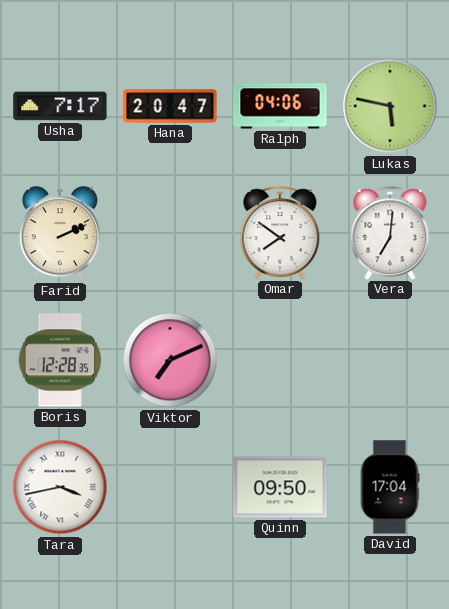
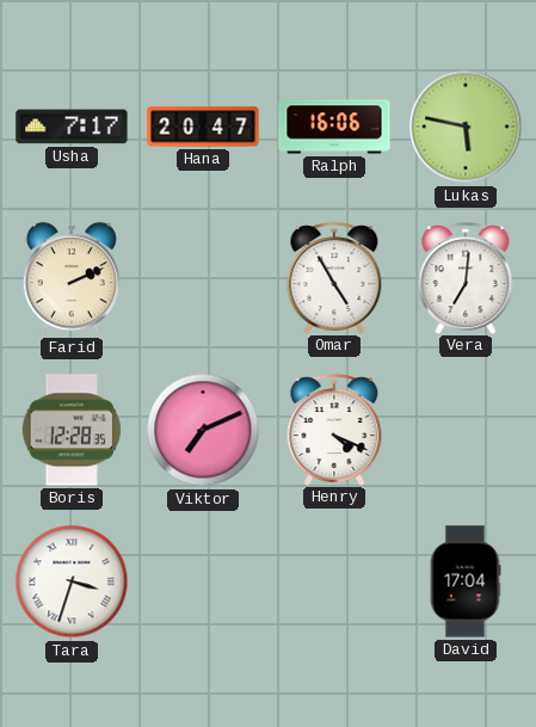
Ralph: 04:06 -> 16:06 (334, 127)
Omar: 7:51 -> 4:55 (334, 278)
Henry: none -> 4:19 (334, 430)
Tara: 3:43 -> 3:33 (72, 581)
Quinn: 09:50 -> none (280, 487)
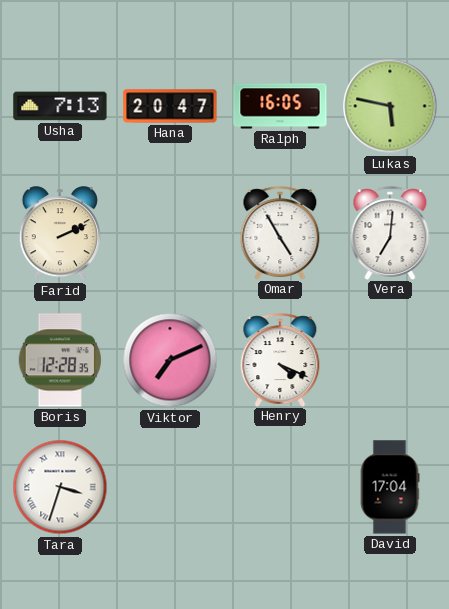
Usha: 7:17 -> 7:13 (60, 106)
Ralph: 16:06 -> 16:05 (280, 106)
